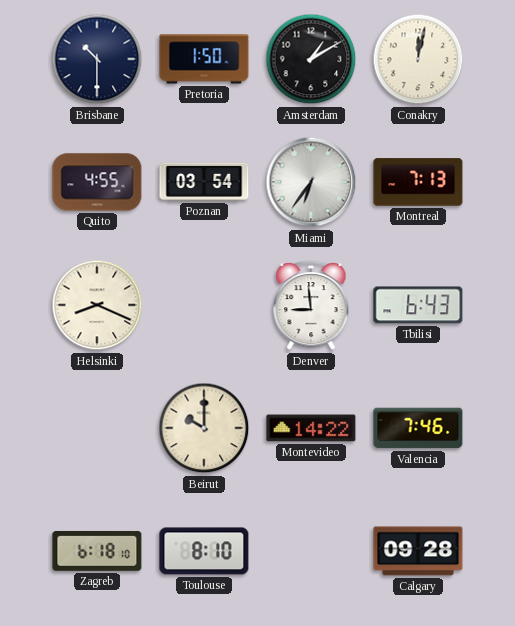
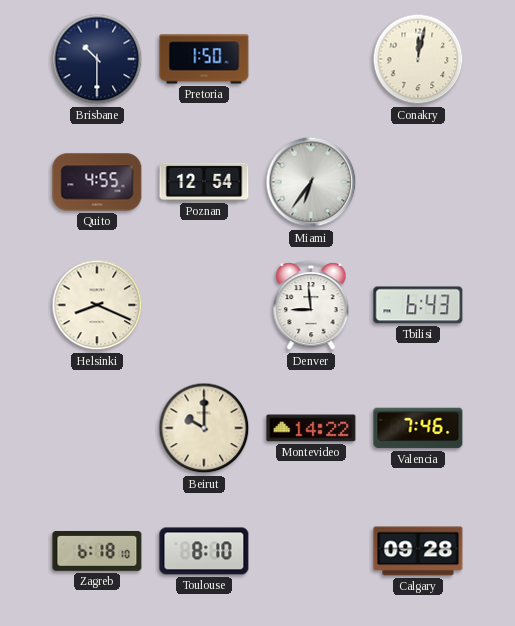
Amsterdam: 1:10 -> none (311, 59)
Poznan: 03:54 -> 12:54 (204, 182)
Montreal: 7:13 -> none (418, 182)
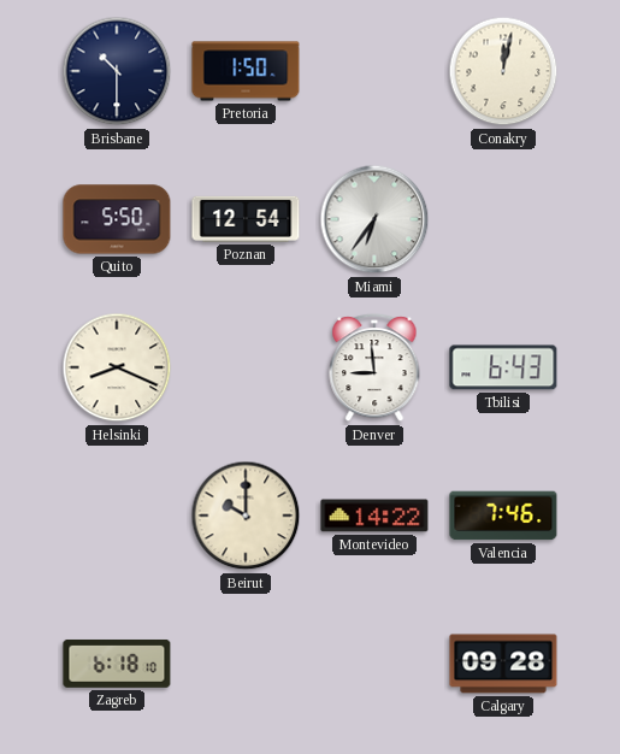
Quito: 4:55 -> 5:50 (117, 219)
Toulouse: 8:10 -> none (204, 551)
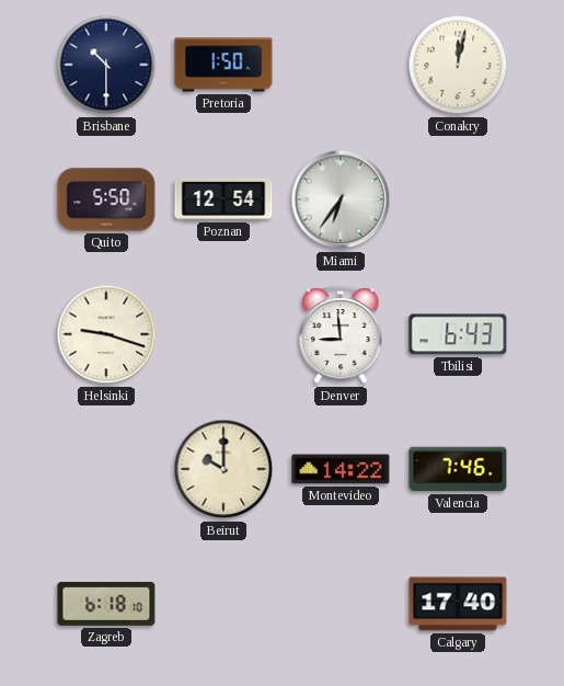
Helsinki: 8:19 -> 9:18 (106, 334)
Calgary: 09:28 -> 17:40 (458, 604)
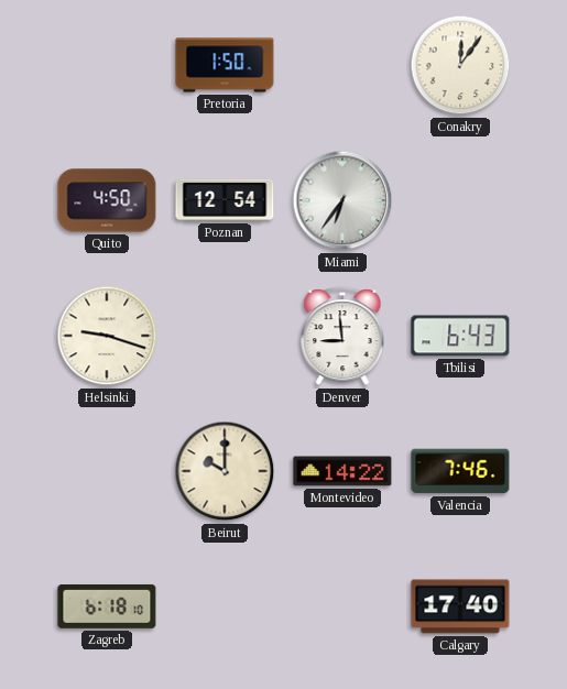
Brisbane: 10:30 -> none (106, 65)
Conakry: 12:02 -> 12:06 (460, 65)
Quito: 5:50 -> 4:50 (107, 200)
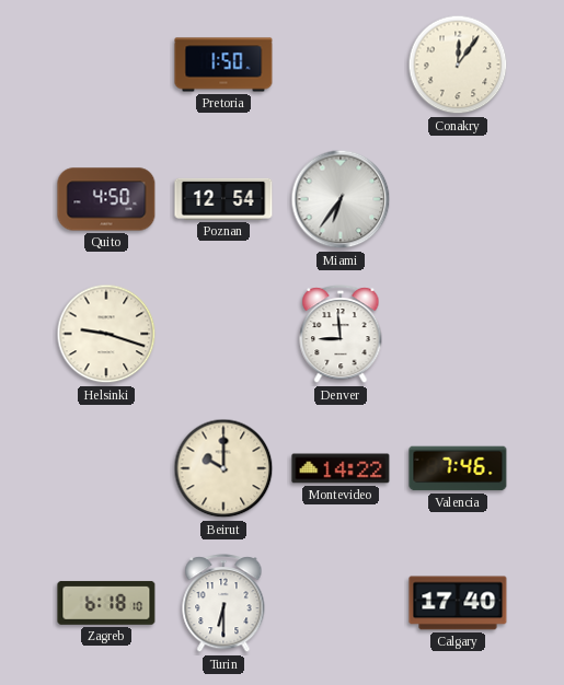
Tbilisi: 6:43 -> none (460, 336)
Turin: none -> 6:30 (223, 604)
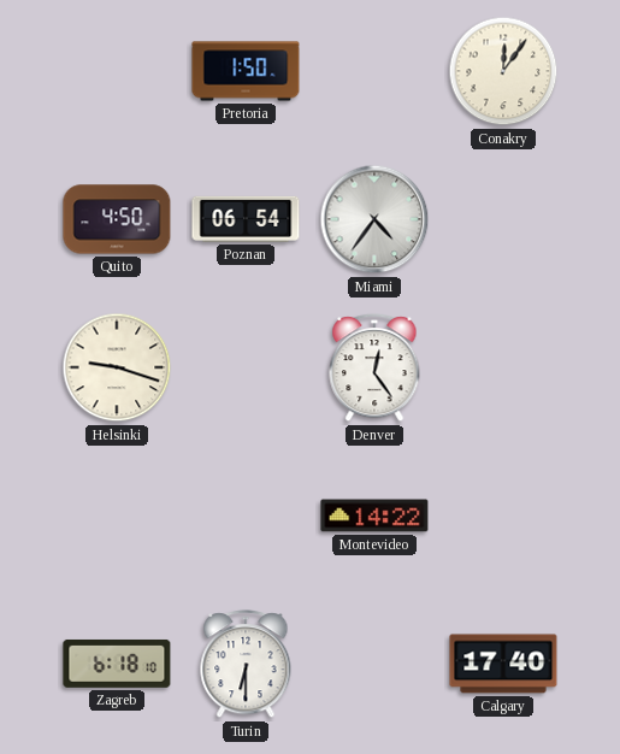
Poznan: 12:54 -> 06:54 (246, 219)
Miami: 6:36 -> 4:36 (374, 219)
Denver: 8:59 -> 12:24 (374, 369)
Beirut: 10:00 -> none (223, 468)
Valencia: 7:46 -> none (458, 468)
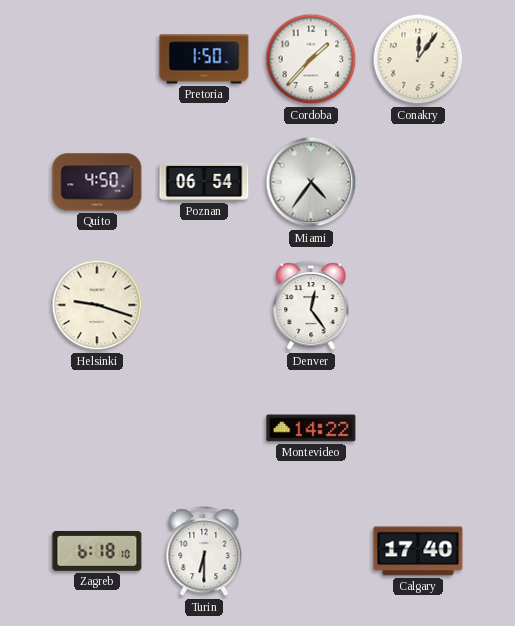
Cordoba: none -> 1:37 (311, 59)
